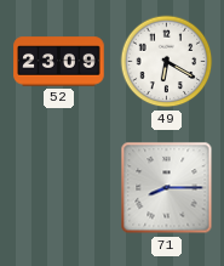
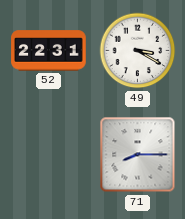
52: 23:09 -> 22:31 (49, 51)
49: 6:20 -> 3:20 (138, 51)
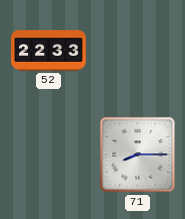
52: 22:31 -> 22:33 (49, 51)
49: 3:20 -> none (138, 51)
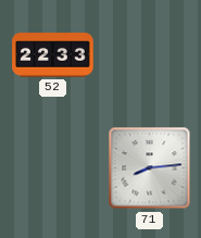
71: 8:15 -> 8:14 (150, 168)
